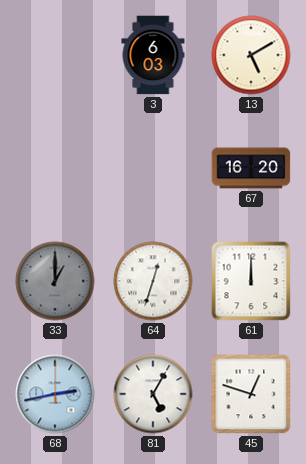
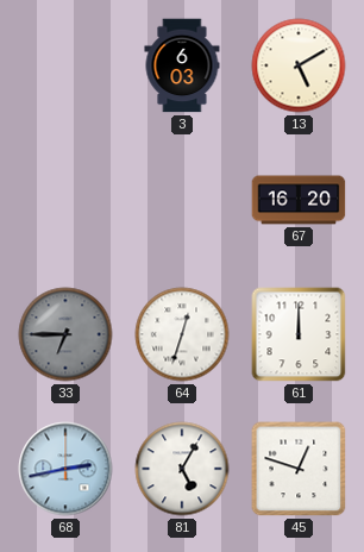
33: 1:00 -> 6:45 (65, 334)
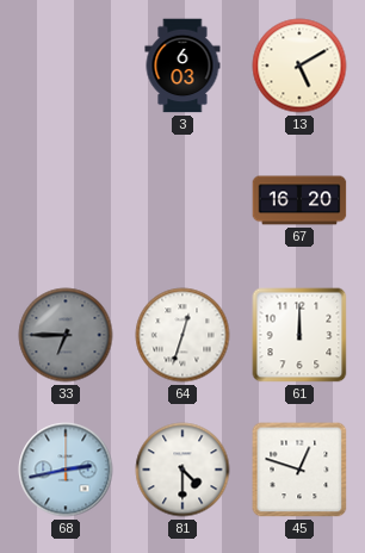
81: 5:05 -> 4:30 (182, 470)
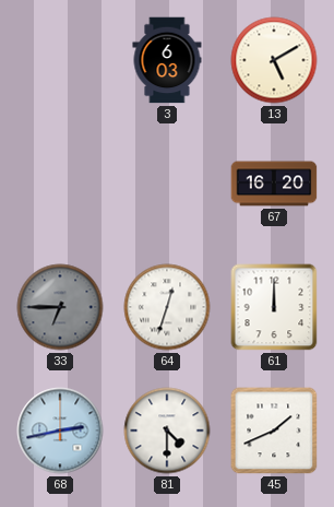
45: 12:48 -> 1:41 (274, 431)
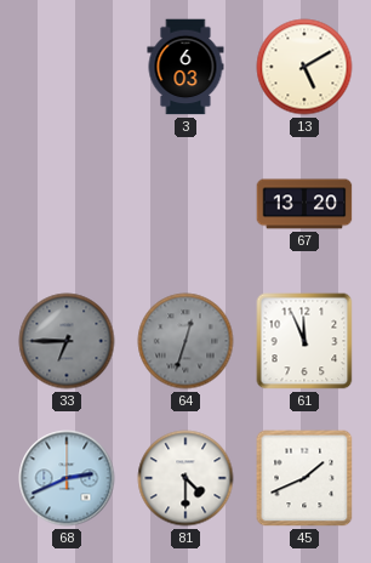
67: 16:20 -> 13:20 (304, 204)
64 dial: white -> grey (185, 341)
61: 12:00 -> 11:56 (304, 341)
68: 2:43 -> 2:41 (67, 478)
